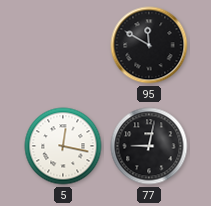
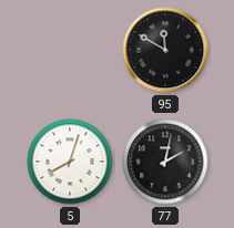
5: 12:17 -> 8:03 (70, 162)
77: 9:02 -> 2:02 (165, 162)
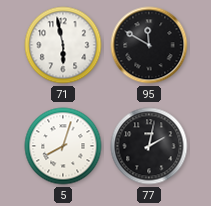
71: none -> 5:58 (63, 45)
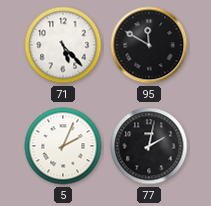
71: 5:58 -> 5:23 (63, 45)
5: 8:03 -> 2:04 (63, 146)
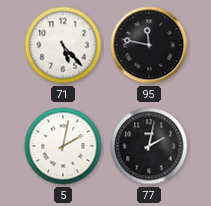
95: 11:50 -> 11:47 (149, 45)
5: 2:04 -> 2:02 (63, 146)
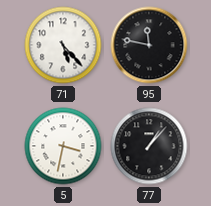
5: 2:02 -> 3:32 (63, 146)
77: 2:02 -> 1:07 (149, 146)
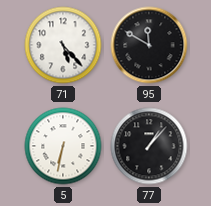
95: 11:47 -> 11:50 (149, 45)
5: 3:32 -> 6:32 (63, 146)
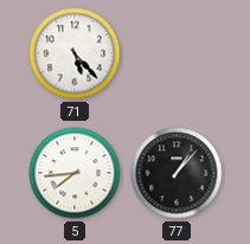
95: 11:50 -> none (149, 45)
5: 6:32 -> 7:44 (75, 173)
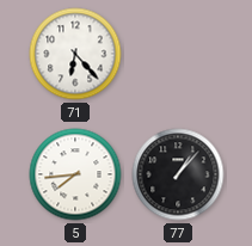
71: 5:23 -> 6:23 (75, 54)
